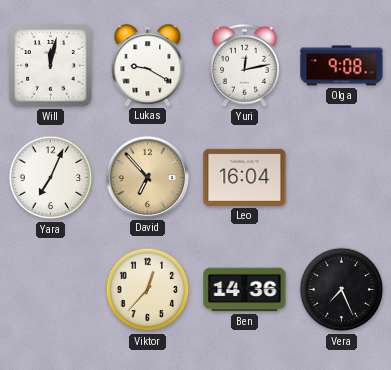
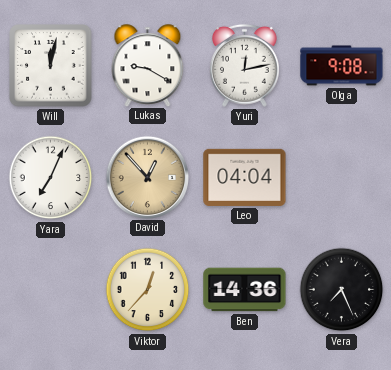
David: 6:53 -> 12:53 (147, 177)
Leo: 16:04 -> 04:04 (245, 177)
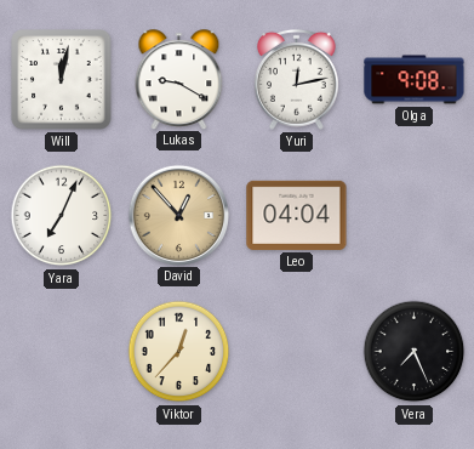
Ben: 14:36 -> none (245, 290)
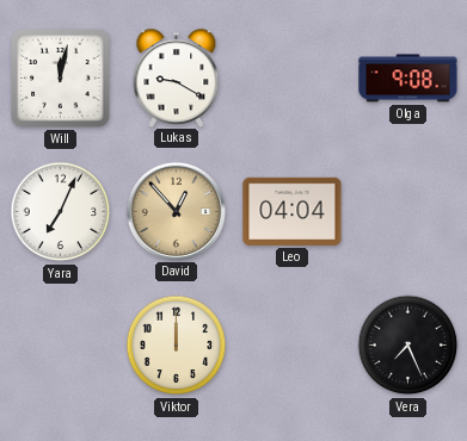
Yuri: 12:13 -> none (297, 79)
Viktor: 12:37 -> 12:00 (177, 346)
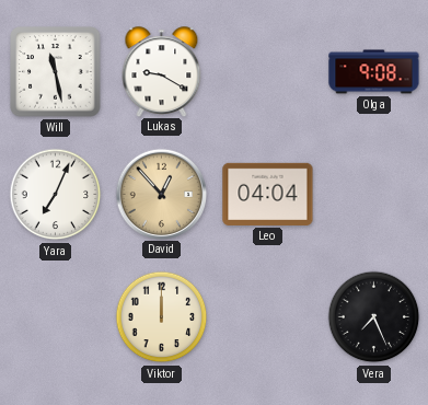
Will: 12:02 -> 11:28 (56, 72)
